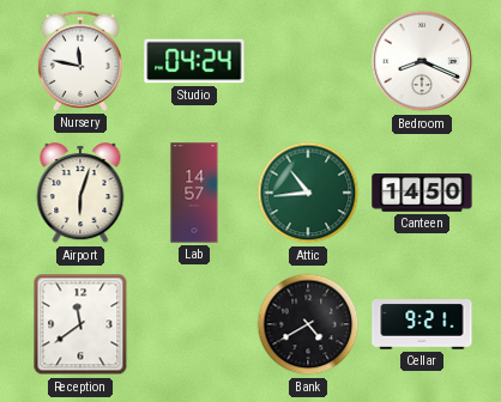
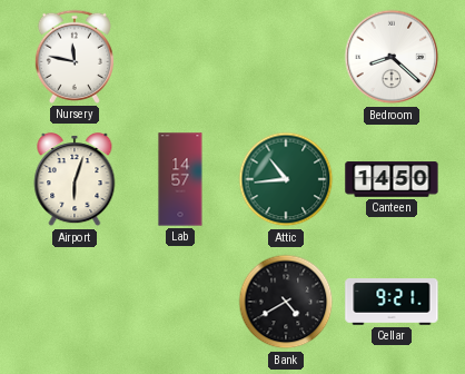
Studio: 04:24 -> none (194, 61)
Bedroom: 8:19 -> 8:22 (392, 57)
Reception: 11:39 -> none (80, 324)
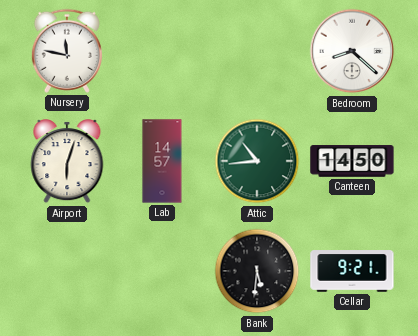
Bank: 4:40 -> 5:31 (257, 271)
